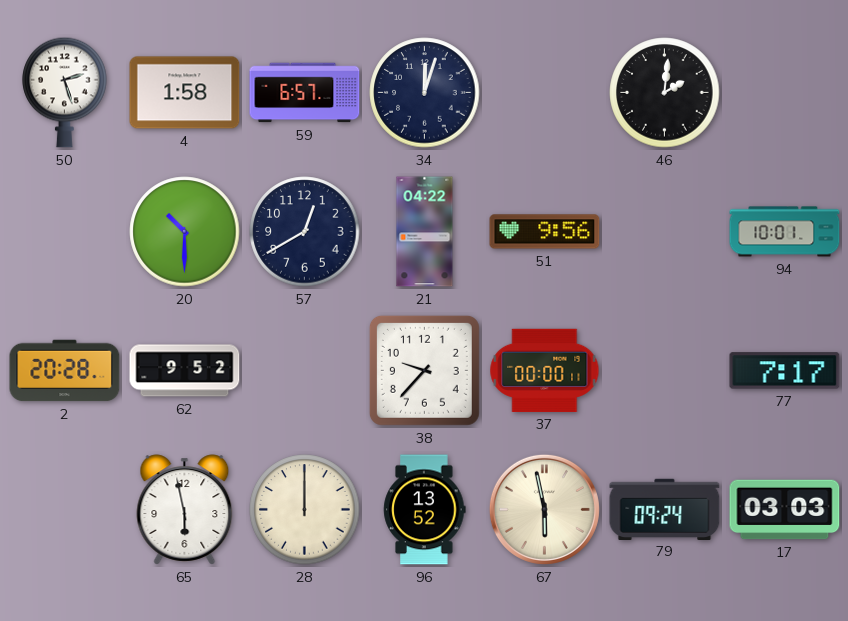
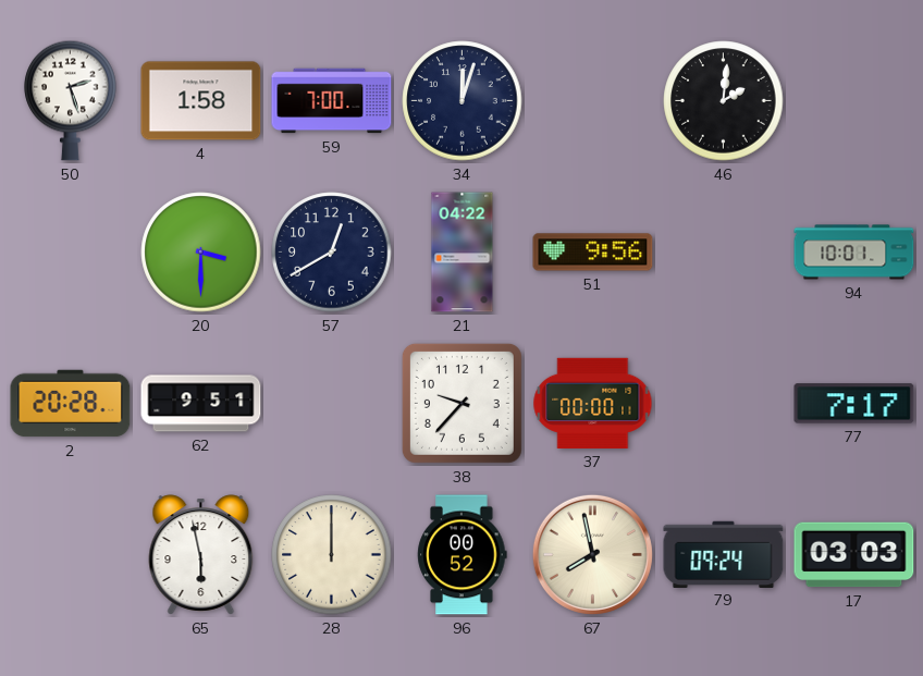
59: 6:57 -> 7:00 (332, 101)
20: 10:30 -> 3:30 (201, 253)
62: 9:52 -> 9:51 (201, 404)
96: 13:52 -> 00:52 (463, 555)
67: 5:58 -> 7:58 (592, 554)
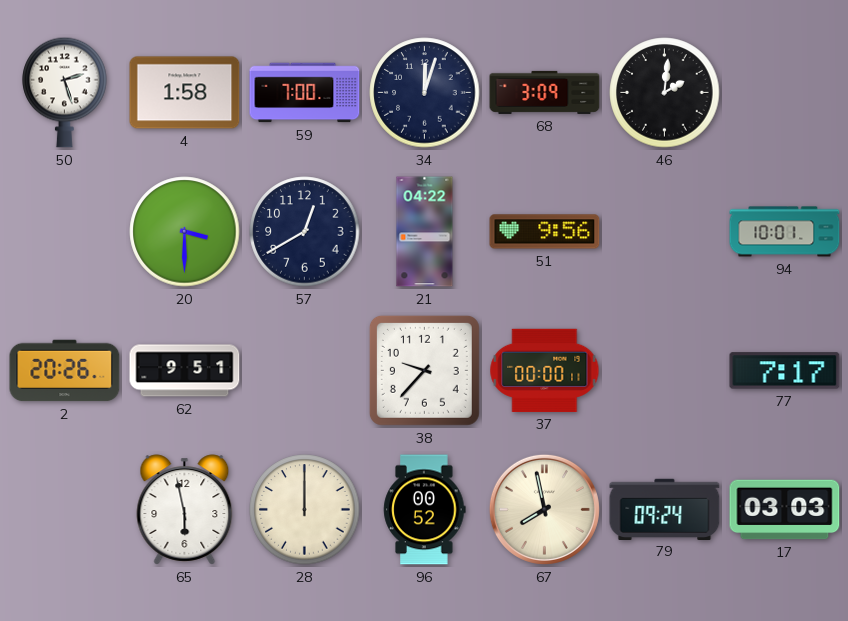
68: none -> 3:09 (545, 92)
2: 20:28 -> 20:26 (65, 371)
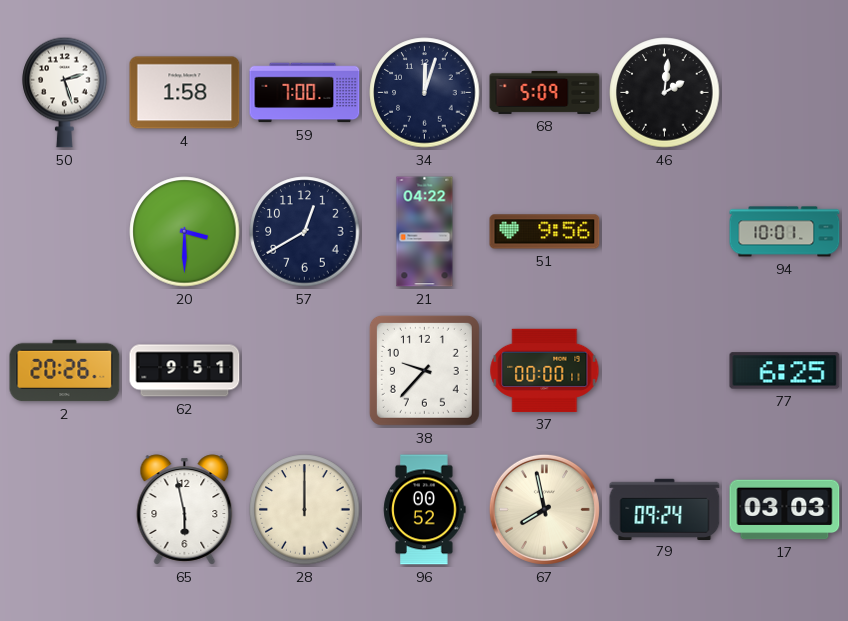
68: 3:09 -> 5:09 (545, 92)
77: 7:17 -> 6:25 (785, 371)
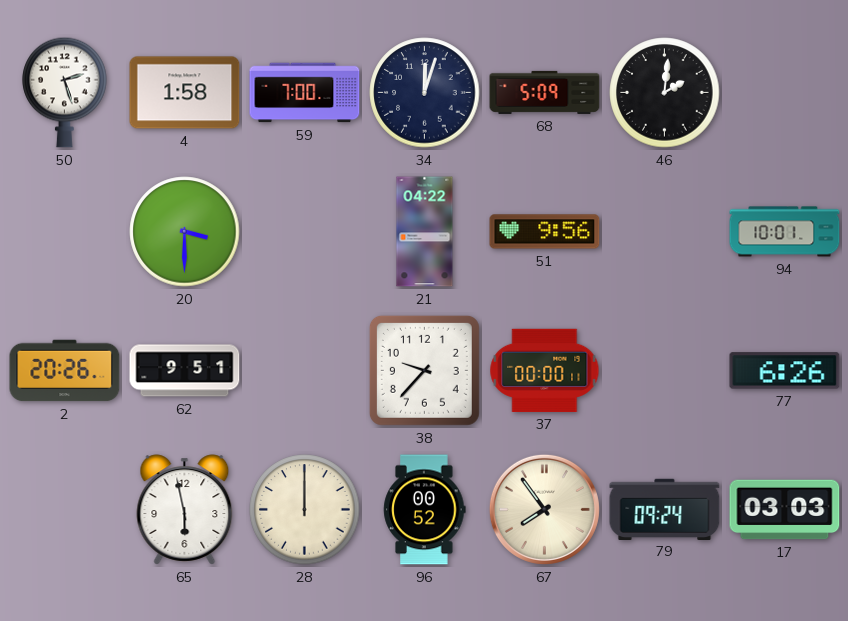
57: 12:40 -> none (305, 232)
77: 6:25 -> 6:26 (785, 371)
67: 7:58 -> 7:54 (544, 509)
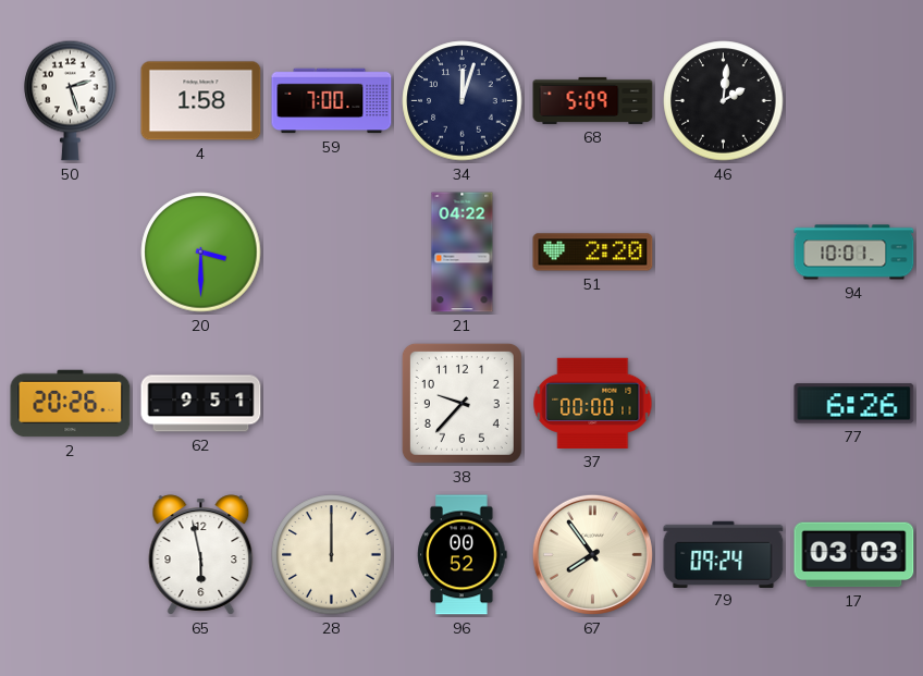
51: 9:56 -> 2:20 (593, 253)
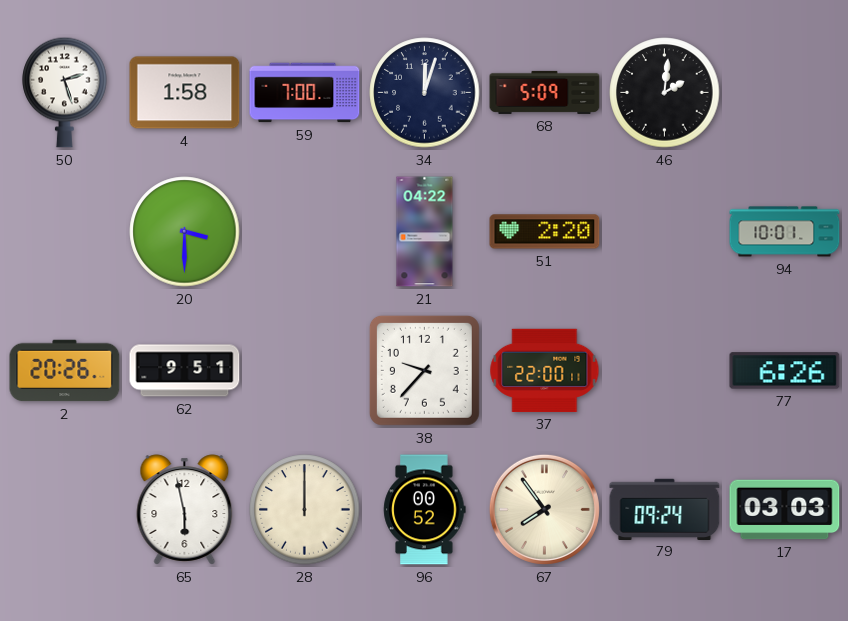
37: 00:00 -> 22:00 (545, 370)
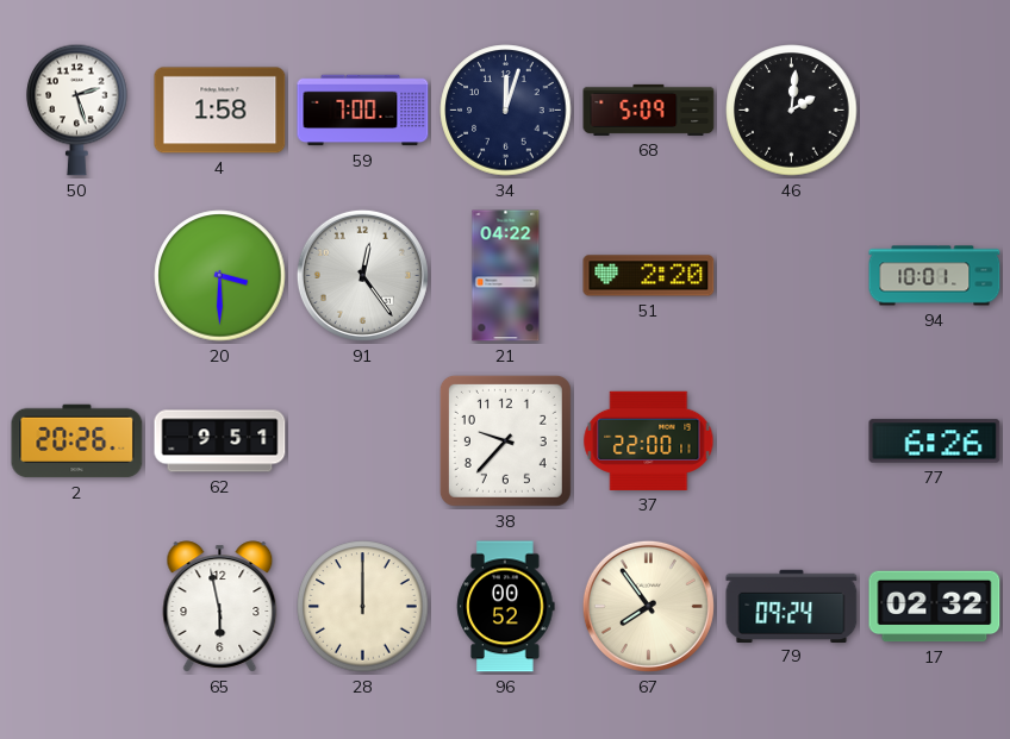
91: none -> 12:24 (362, 275)
17: 03:03 -> 02:32 (935, 607)
